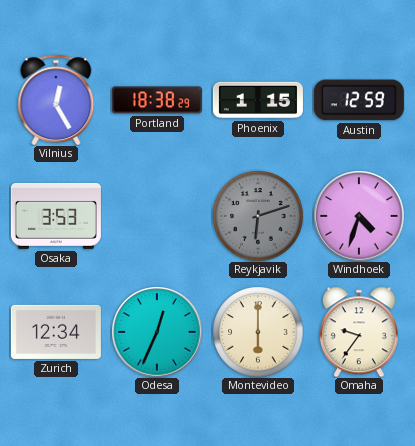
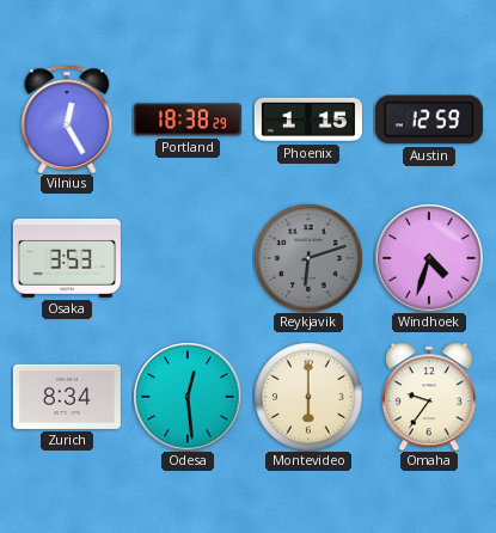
Zurich: 12:34 -> 8:34 (67, 397)
Odesa: 12:34 -> 12:29 (188, 397)
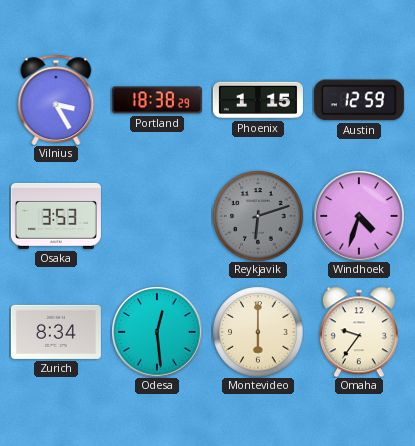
Vilnius: 12:25 -> 3:25 (56, 99)
